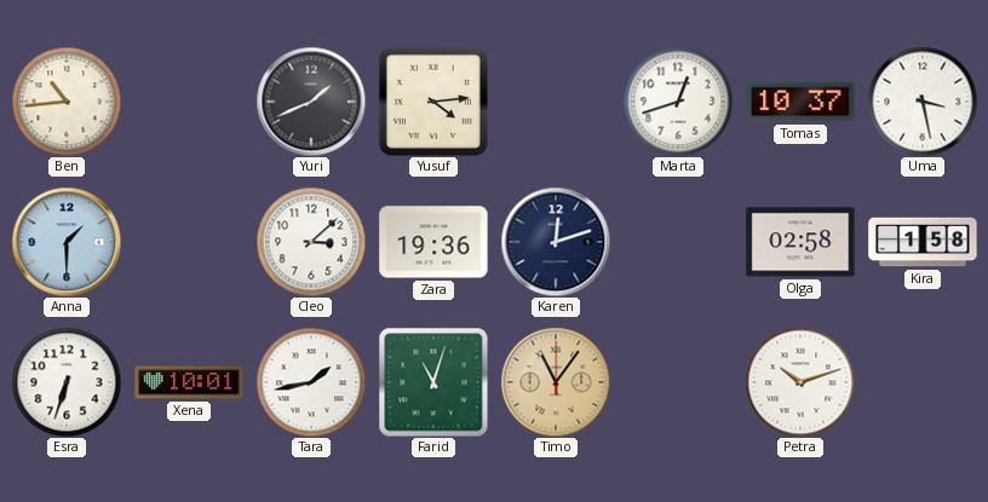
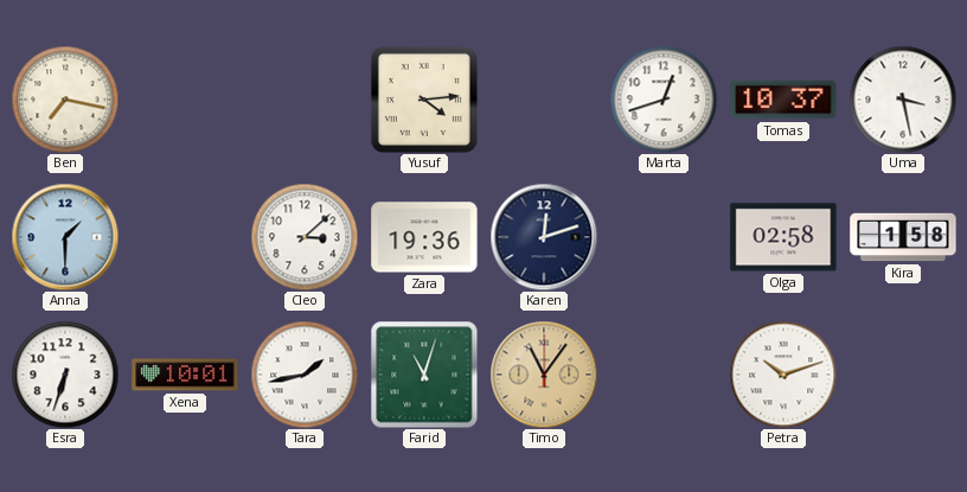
Ben: 10:44 -> 7:17 (65, 100)
Yuri: 1:41 -> none (311, 102)
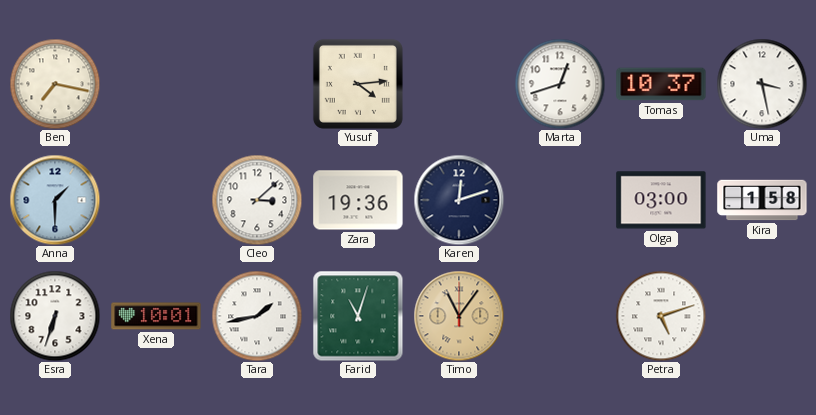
Olga: 02:58 -> 03:00 (661, 200)
Petra: 10:12 -> 5:12 (661, 316)
